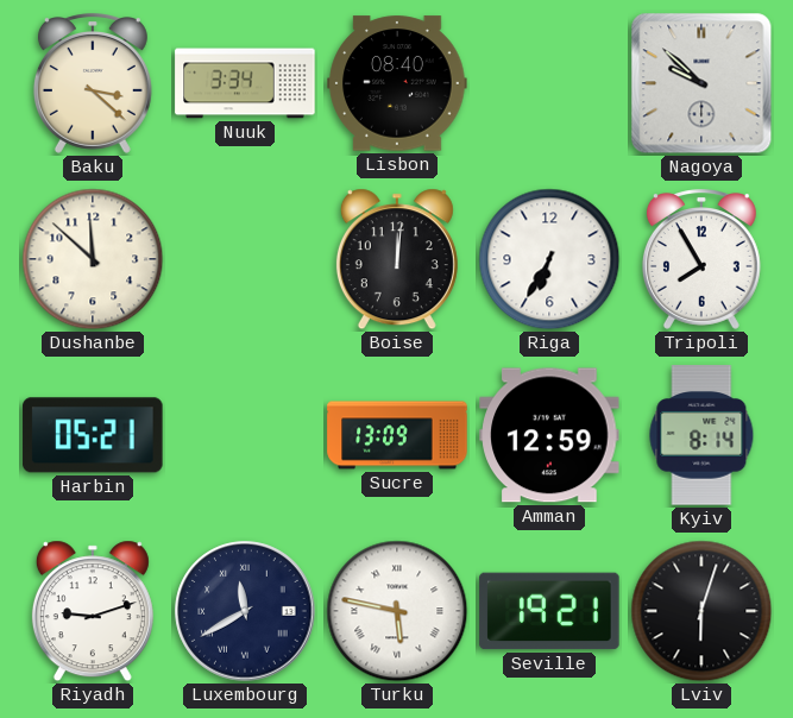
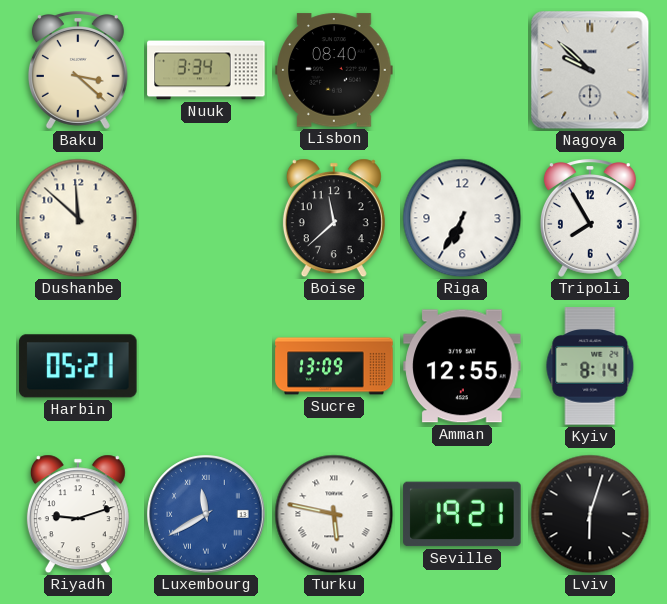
Boise: 12:01 -> 11:38 (334, 218)
Amman: 12:59 -> 12:55 (462, 366)
Luxembourg dial: navy -> blue (206, 514)
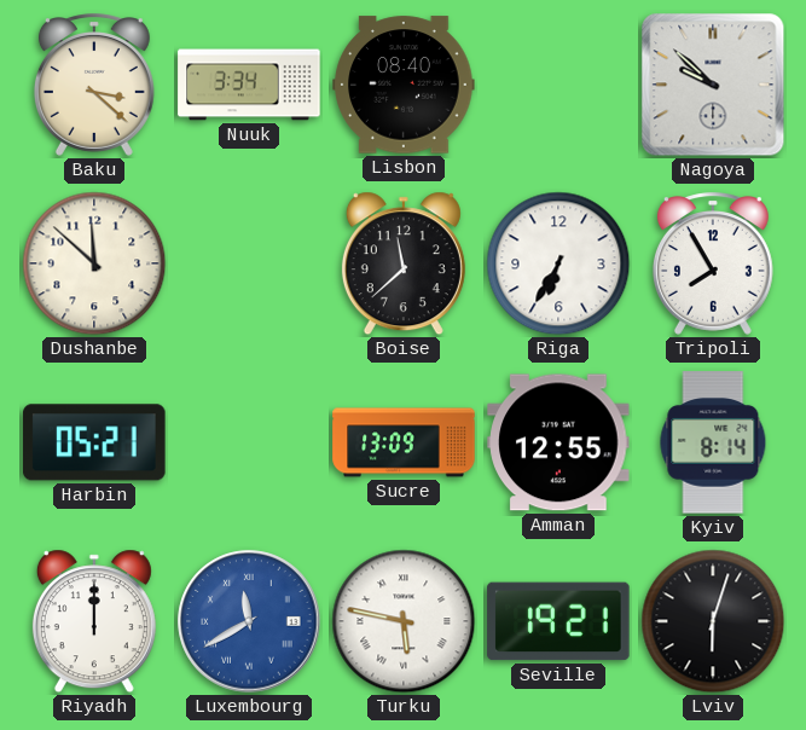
Riyadh: 9:12 -> 12:00 (94, 621)
